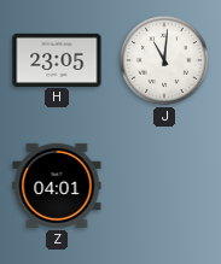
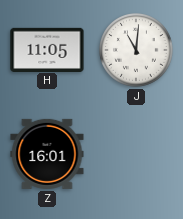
H: 23:05 -> 11:05 (47, 49)
Z: 04:01 -> 16:01 (47, 154)
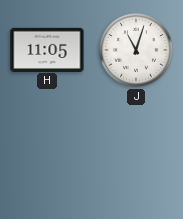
J: 11:01 -> 11:03 (137, 51)
Z: 16:01 -> none (47, 154)
